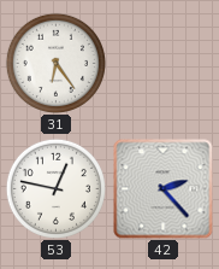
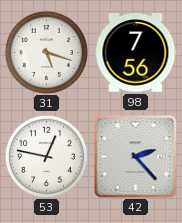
31: 6:24 -> 5:18 (46, 52)
98: none -> 7:56 (136, 53)
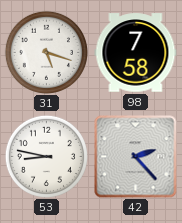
98: 7:56 -> 7:58 (136, 53)
53: 12:47 -> 8:47 (46, 156)
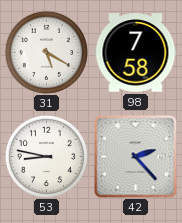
31: 5:18 -> 5:20 (46, 52)
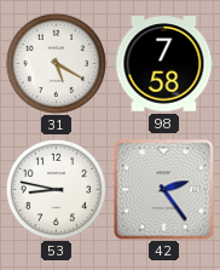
42: 2:23 -> 2:24 (164, 190)
